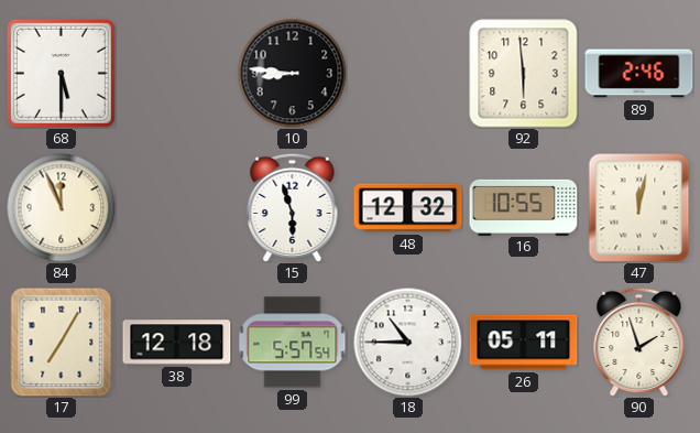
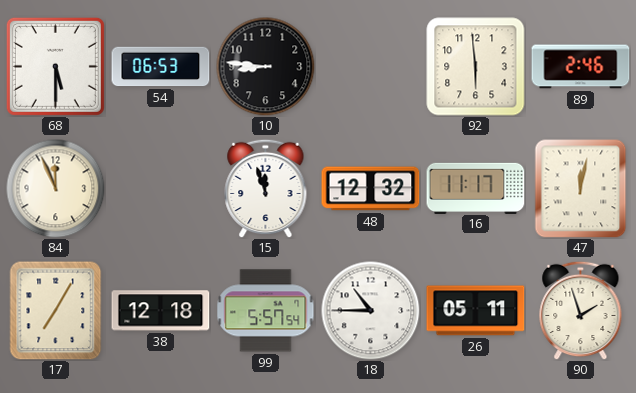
54: none -> 06:53 (161, 67)
15: 5:57 -> 11:57 (266, 188)
16: 10:55 -> 11:17 (476, 188)
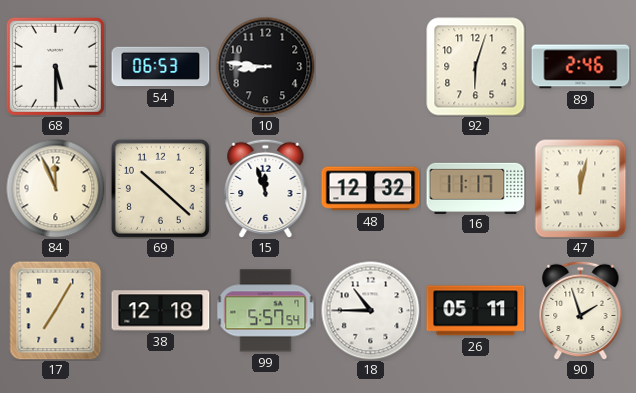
92: 5:59 -> 6:03 (476, 67)
69: none -> 10:22 (160, 188)
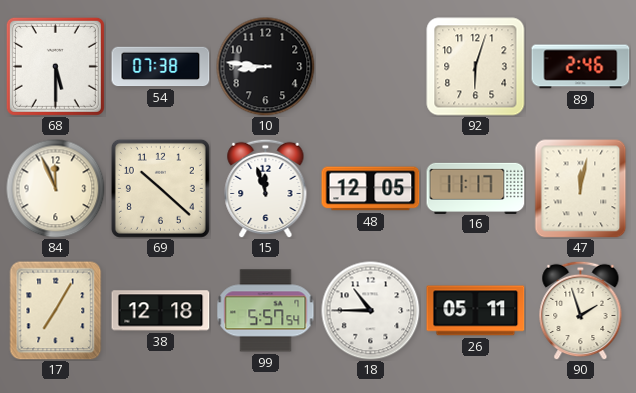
54: 06:53 -> 07:38 (161, 67)
48: 12:32 -> 12:05 (371, 189)
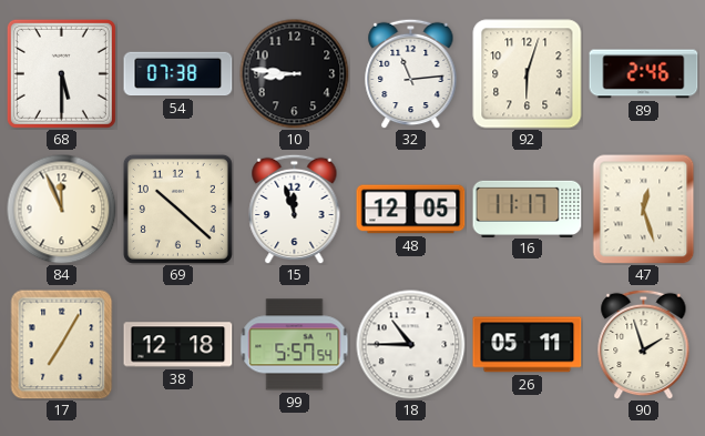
32: none -> 11:14 (411, 73)
47: 12:02 -> 12:27 (644, 210)
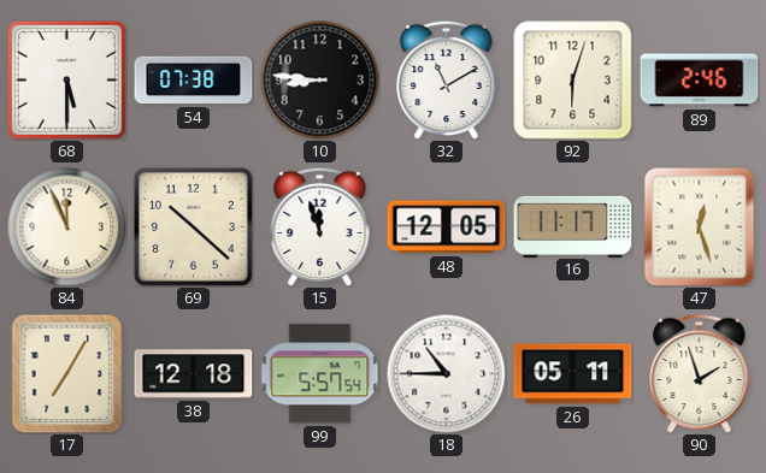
32: 11:14 -> 11:10 (447, 79)
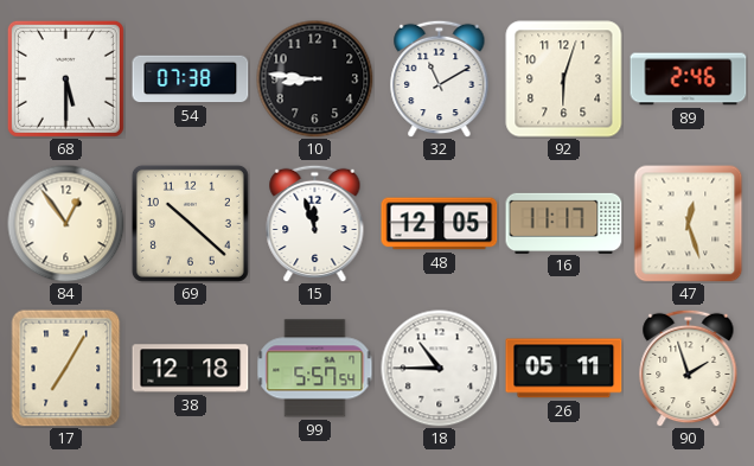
84: 11:56 -> 12:54 (66, 224)
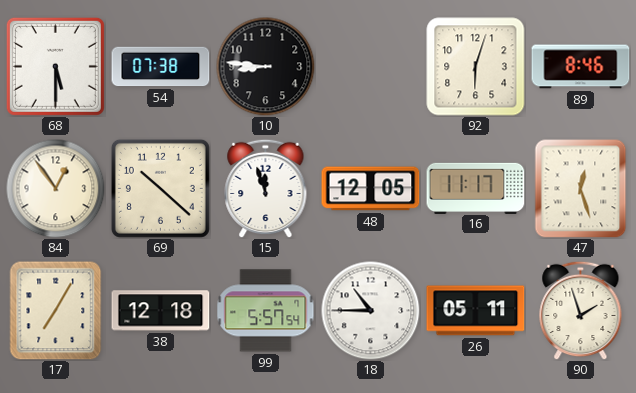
32: 11:10 -> none (440, 78)
89: 2:46 -> 8:46 (581, 67)
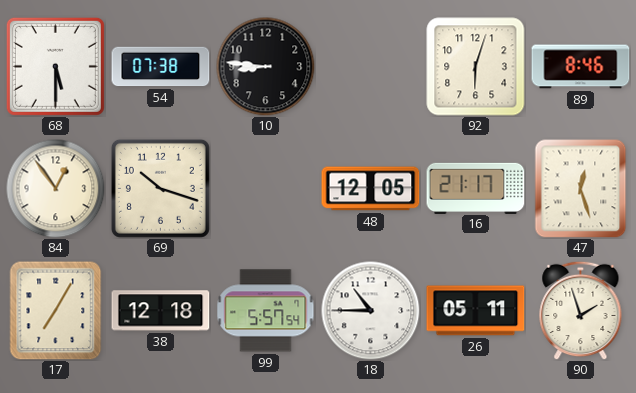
69: 10:22 -> 10:18 (160, 188)
15: 11:57 -> none (266, 188)
16: 11:17 -> 21:17 (476, 188)
